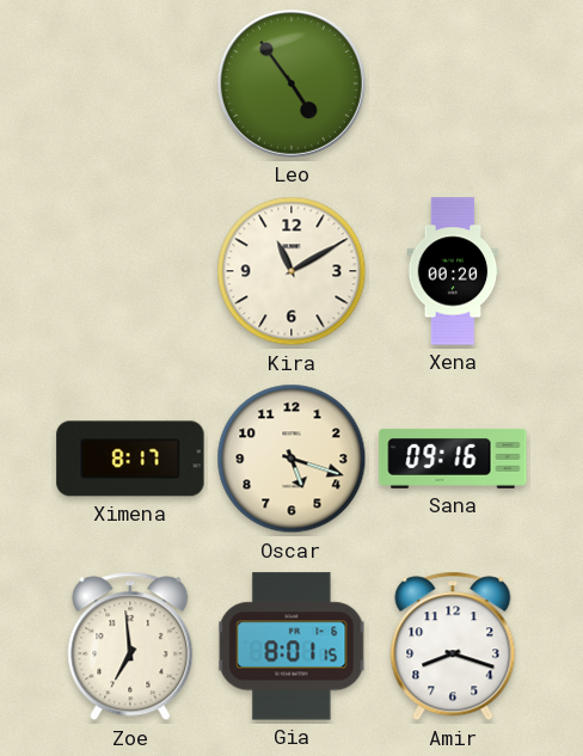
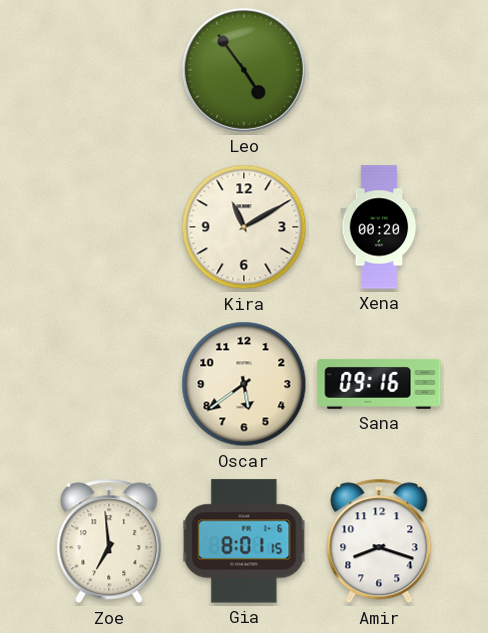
Ximena: 8:17 -> none (130, 459)
Oscar: 5:18 -> 5:39 (244, 384)
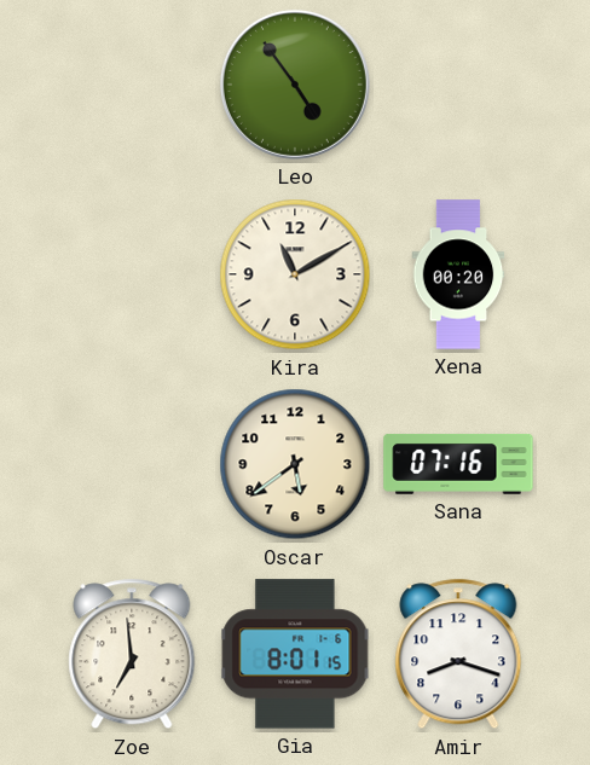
Sana: 09:16 -> 07:16 (458, 464)
